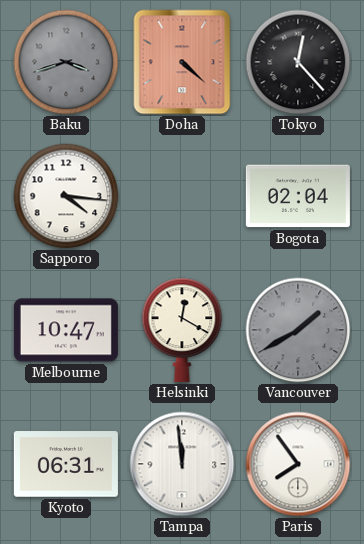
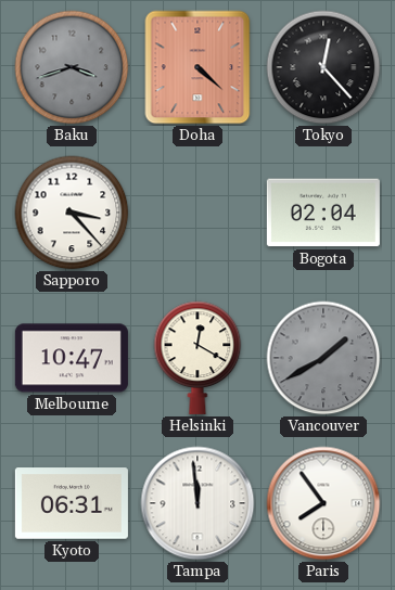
Sapporo: 4:16 -> 3:23 (72, 213)
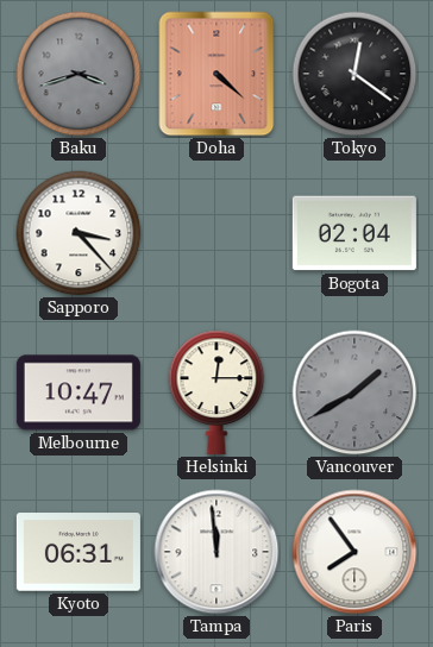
Tokyo: 12:23 -> 12:21 (354, 74)
Helsinki: 12:20 -> 12:15 (216, 392)
